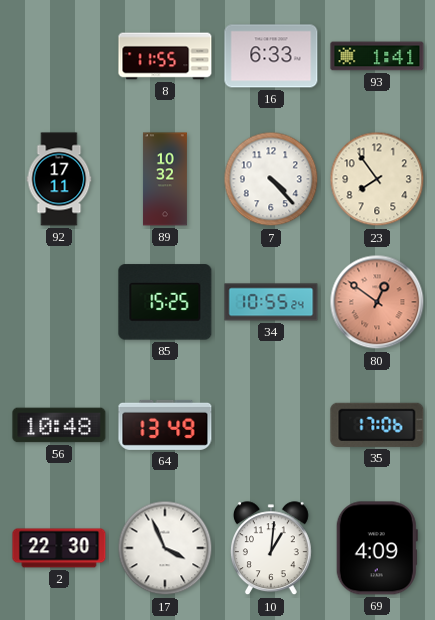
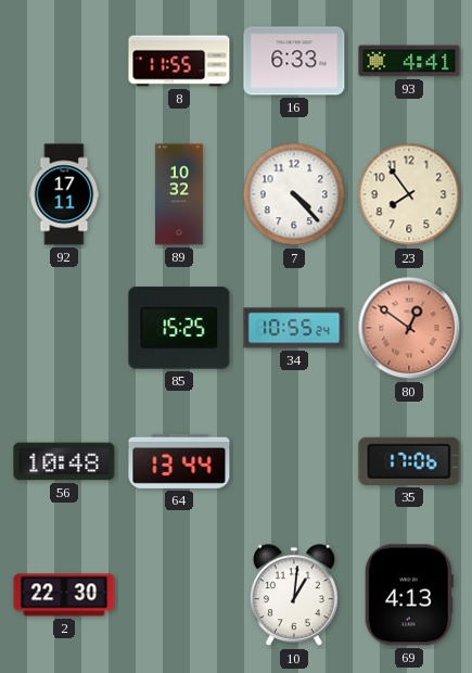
93: 1:41 -> 4:41 (409, 61)
64: 13:49 -> 13:44 (179, 461)
17: 3:56 -> none (165, 548)
69: 4:09 -> 4:13 (409, 595)
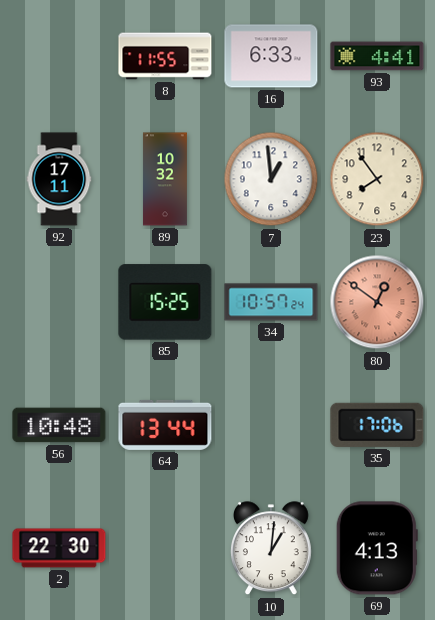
7: 4:23 -> 12:59 (271, 179)
34: 10:55 -> 10:57 (271, 302)
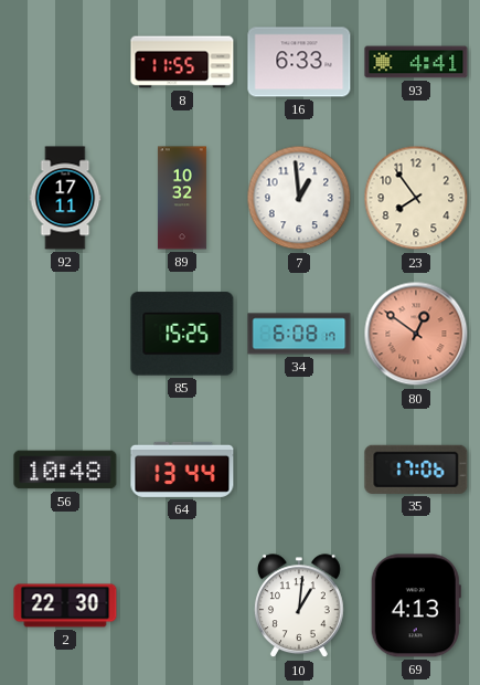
34: 10:57 -> 6:08 (299, 334)
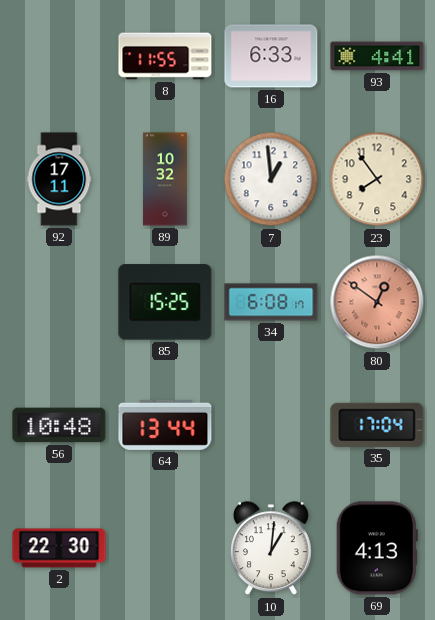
35: 17:06 -> 17:04 (377, 425)
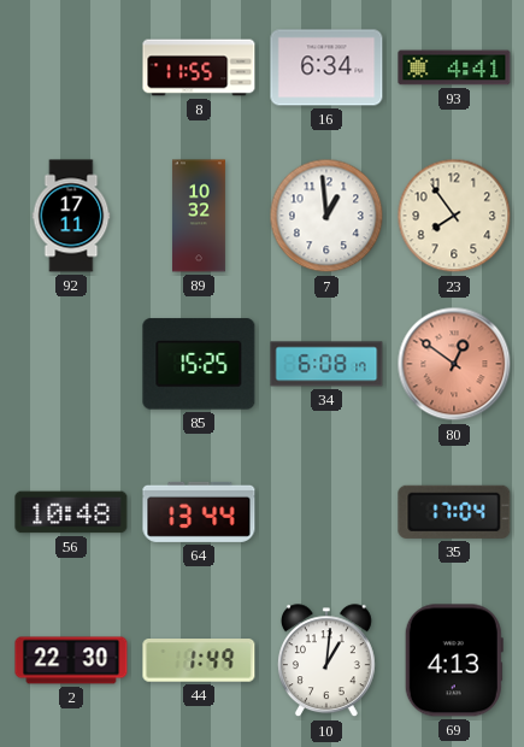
16: 6:33 -> 6:34 (326, 67)
44: none -> 1:49 (199, 660)
